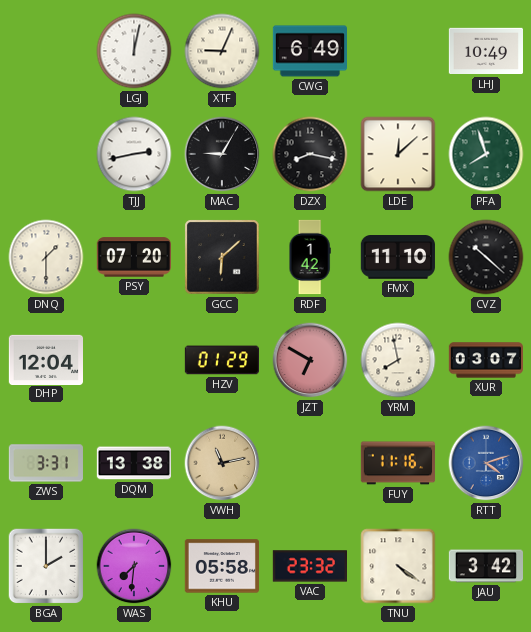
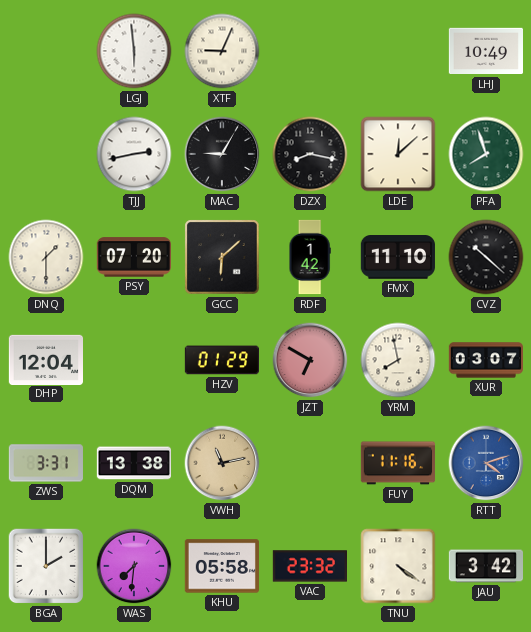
LGJ: 12:02 -> 5:59 (134, 51)
CWG: 6:49 -> none (309, 51)
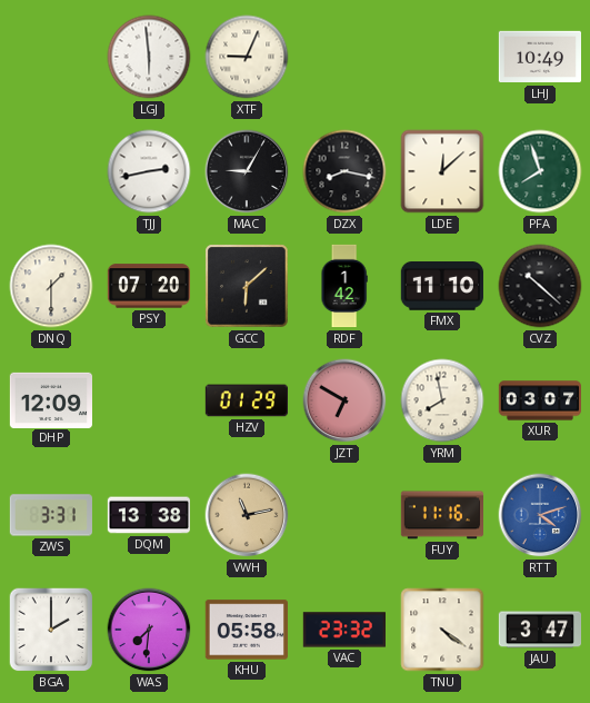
DHP: 12:04 -> 12:09 (50, 399)
JAU: 3:42 -> 3:47 (539, 630)
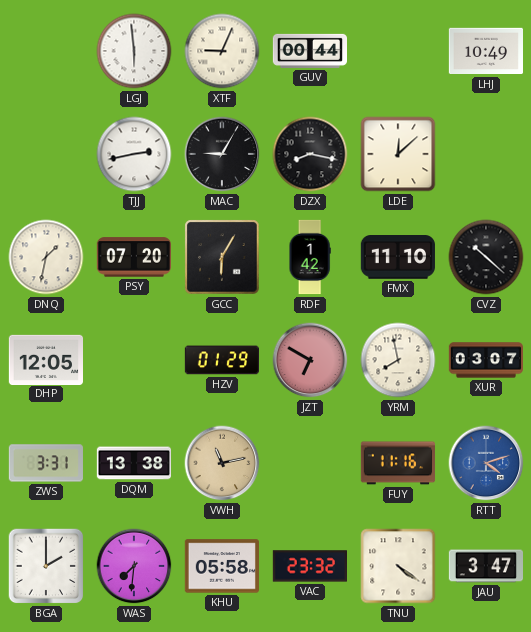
GUV: none -> 00:44 (309, 51)
PFA: 7:57 -> none (540, 171)
DNQ: 1:30 -> 1:32 (46, 257)
GCC: 6:08 -> 6:05 (222, 257)
DHP: 12:09 -> 12:05 (45, 359)
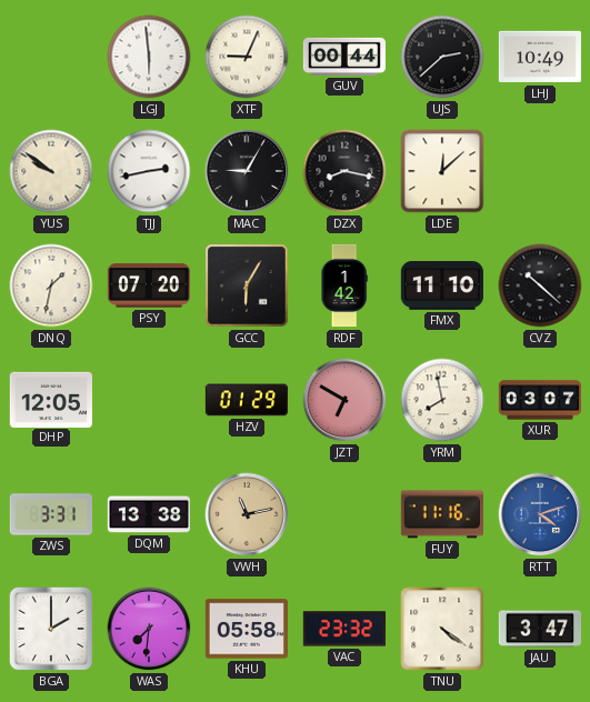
UJS: none -> 2:38 (442, 57)
YUS: none -> 9:51 (51, 171)
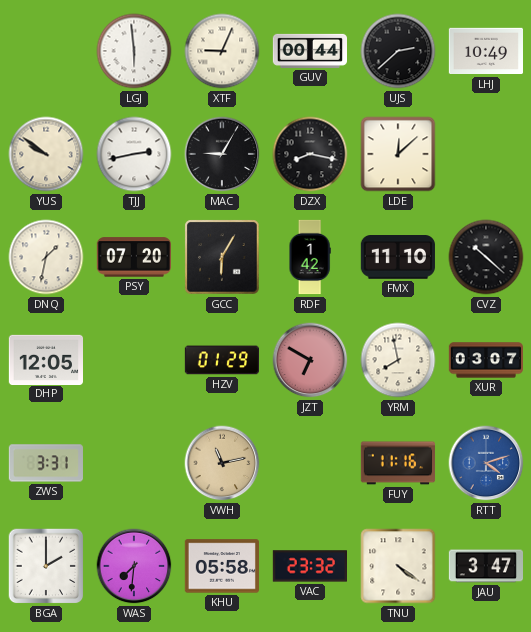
DQM: 13:38 -> none (148, 514)
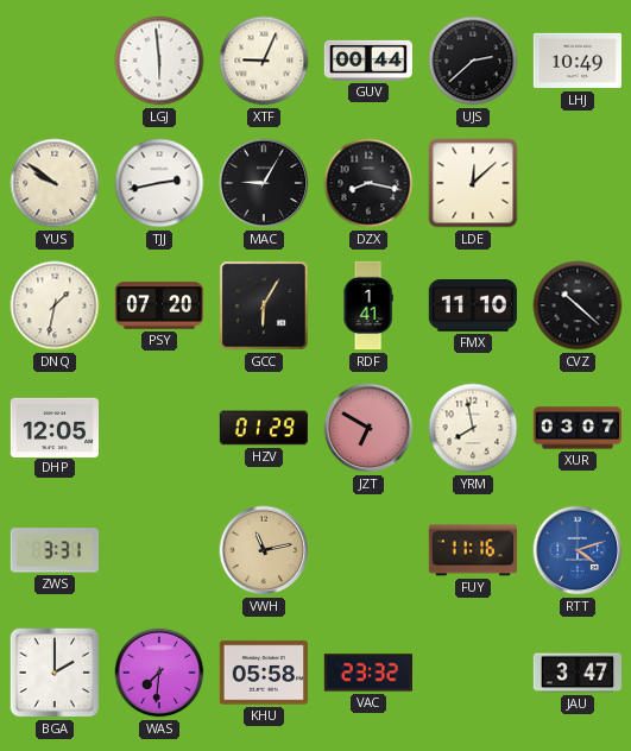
RDF: 1:42 -> 1:41 (368, 305)
TNU: 4:21 -> none (398, 566)
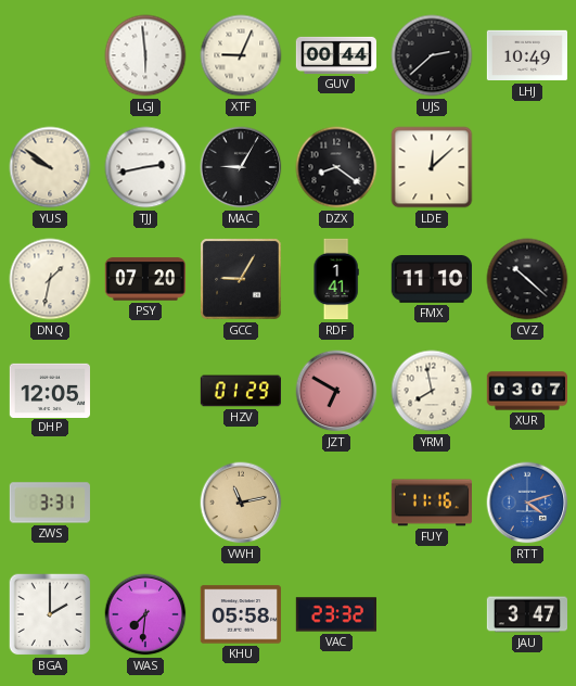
DZX: 8:17 -> 8:21 (336, 167)
GCC: 6:05 -> 9:05 (241, 279)
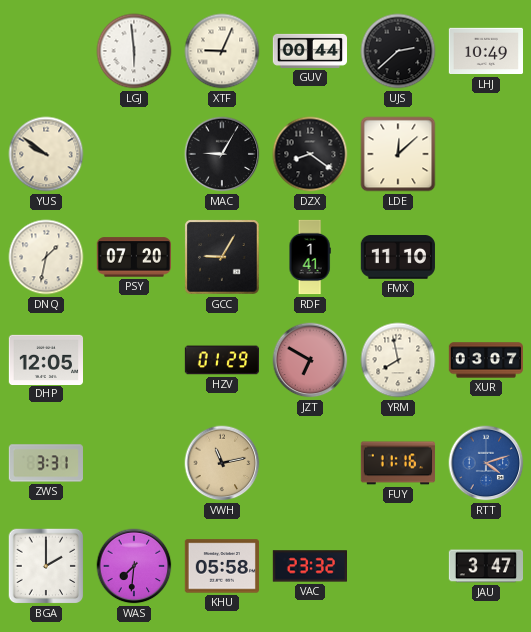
TJJ: 2:43 -> none (145, 167)
CVZ: 10:22 -> none (527, 279)
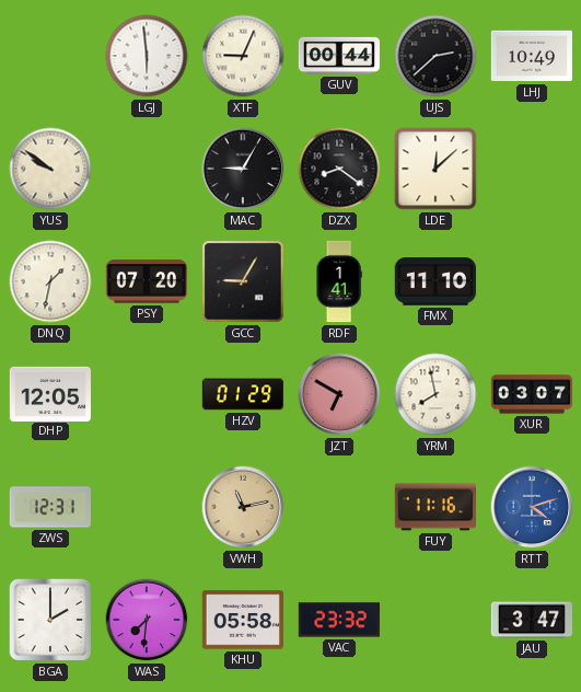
ZWS: 3:31 -> 12:31 (50, 507)
